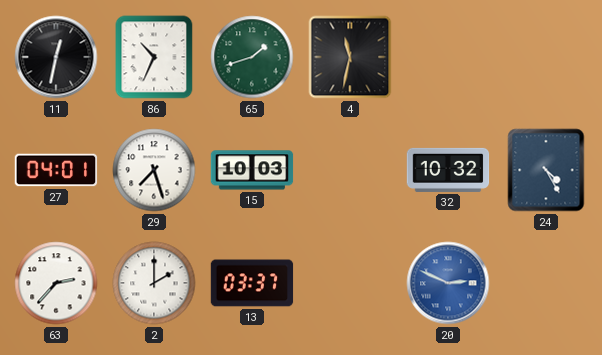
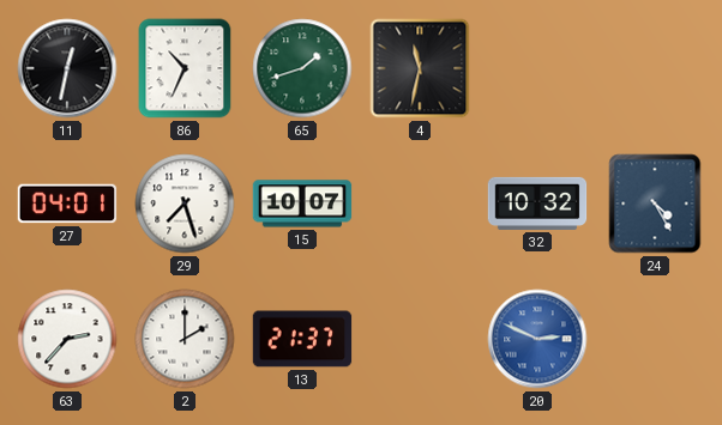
15: 10:03 -> 10:07 (302, 204)
13: 03:37 -> 21:37 (302, 339)
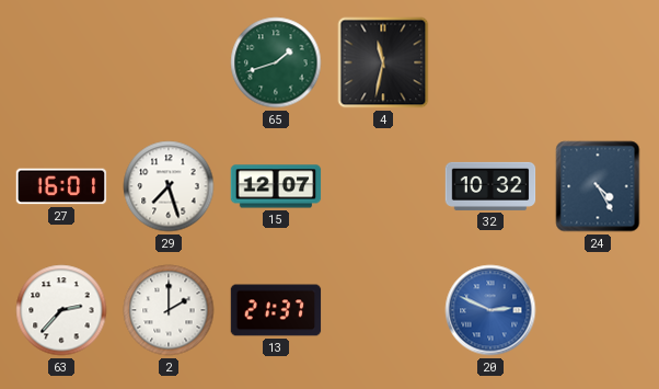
11: 12:32 -> none (67, 68)
86: 10:34 -> none (185, 68)
27: 04:01 -> 16:01 (61, 186)
15: 10:07 -> 12:07 (276, 186)
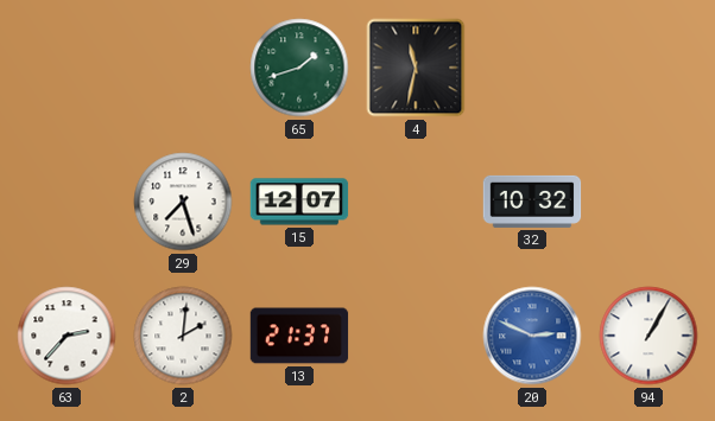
27: 16:01 -> none (61, 186)
24: 4:25 -> none (598, 186)
2: 2:00 -> 2:01 (183, 336)
94: none -> 1:05 (648, 336)
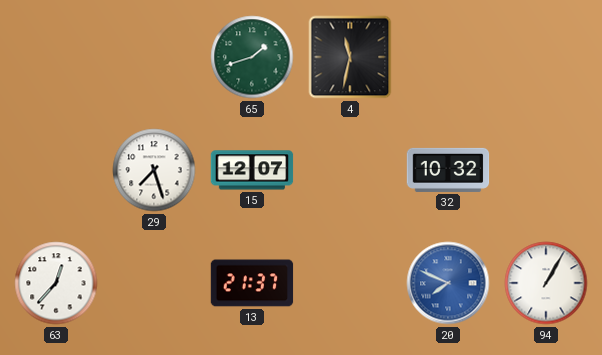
63: 2:37 -> 12:37 (56, 283)
2: 2:01 -> none (183, 336)
20: 2:49 -> 7:49 (448, 283)
